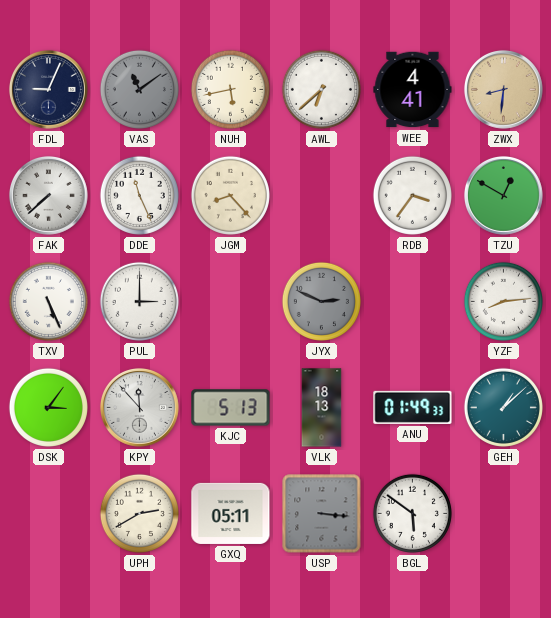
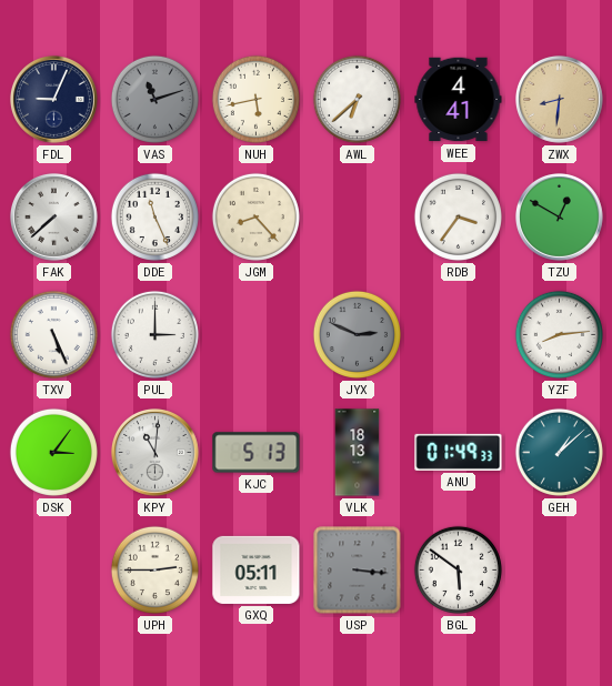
VAS: 11:09 -> 11:12 (154, 99)
KPY: 11:53 -> 11:01 (155, 453)
UPH: 2:40 -> 2:45 (154, 569)
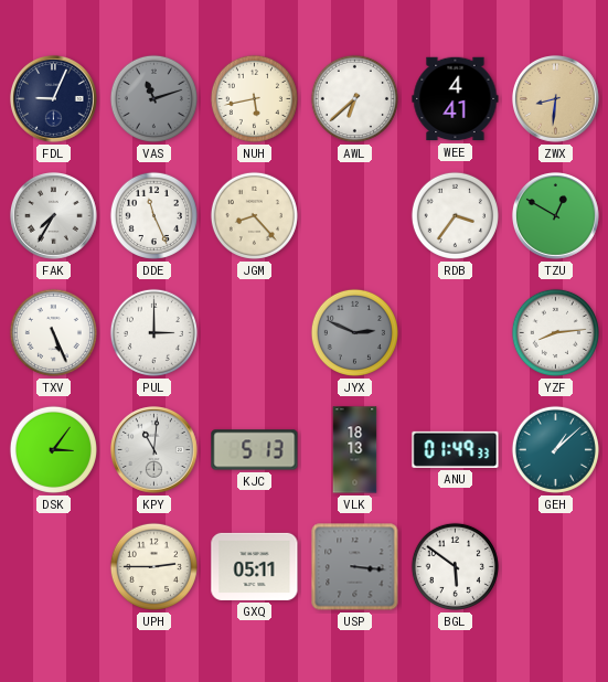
FAK: 7:38 -> 7:35 (54, 216)
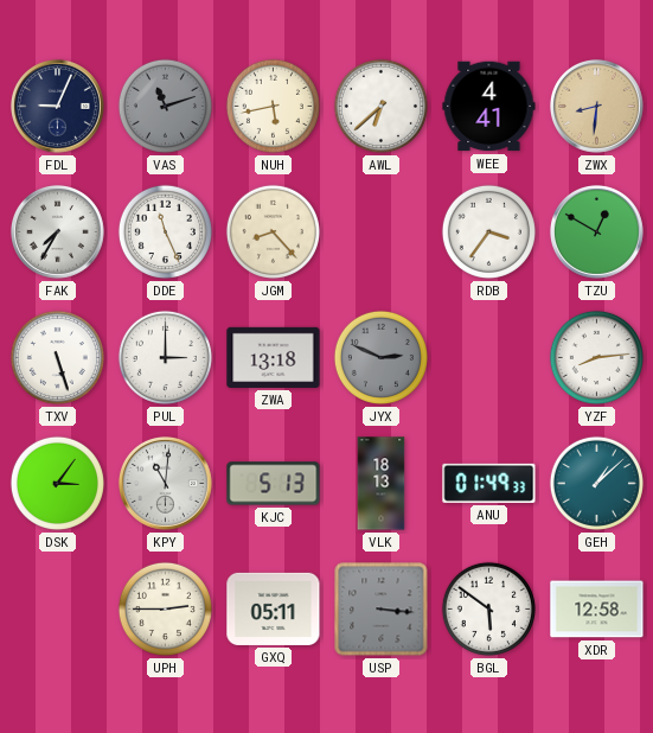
TXV: 5:26 -> 5:27 (57, 357)
ZWA: none -> 13:18 (274, 357)
XDR: none -> 12:58 (597, 610)
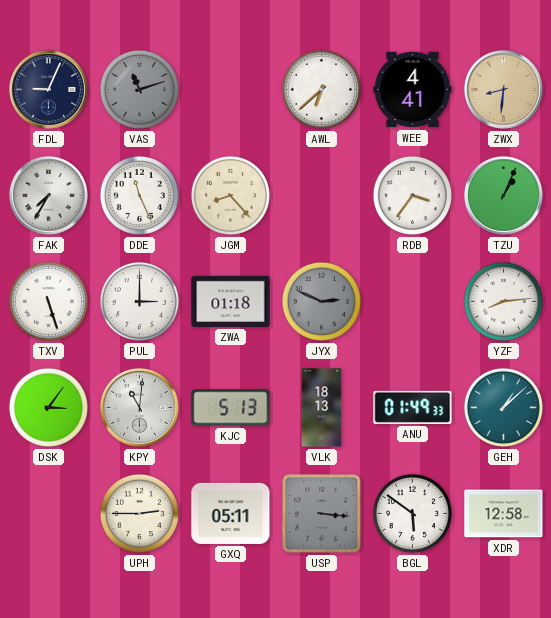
NUH: 5:43 -> none (273, 106)
TZU: 12:50 -> 1:04 (504, 196)
ZWA: 13:18 -> 01:18 (231, 301)
